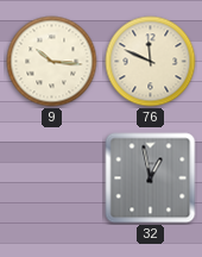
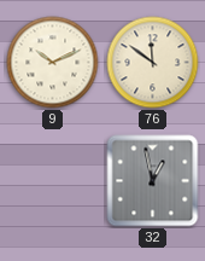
9: 10:16 -> 10:11 (53, 63)
76: 11:49 -> 11:51 (153, 63)
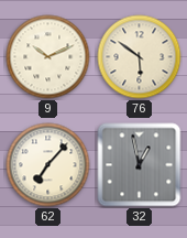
76: 11:51 -> 5:51 (140, 57)
62: none -> 7:07 (48, 165)
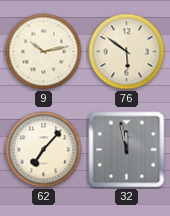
9: 10:11 -> 10:13 (44, 52)
32: 12:58 -> 11:58 (127, 150)
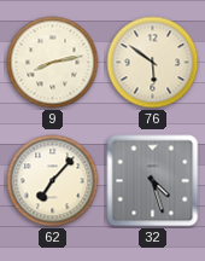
9: 10:13 -> 8:13 (53, 63)
32: 11:58 -> 4:27 (153, 181)
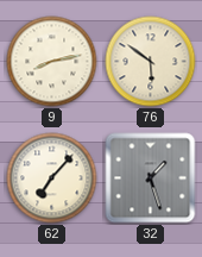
32: 4:27 -> 1:27 (151, 178)
